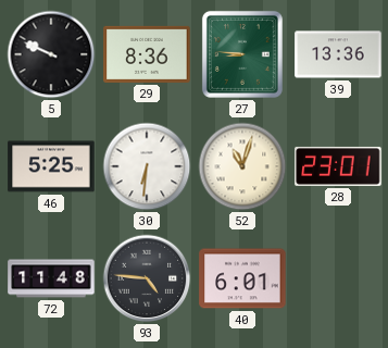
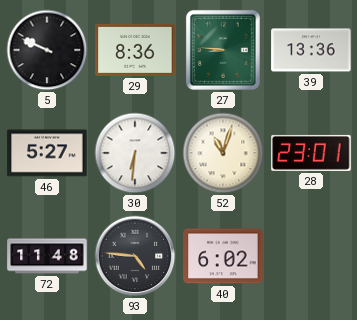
46: 5:25 -> 5:27 (47, 153)
40: 6:01 -> 6:02 (223, 256)
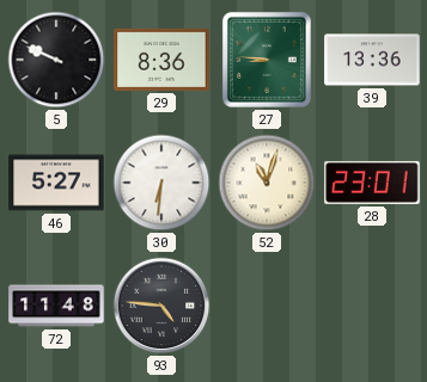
40: 6:02 -> none (223, 256)
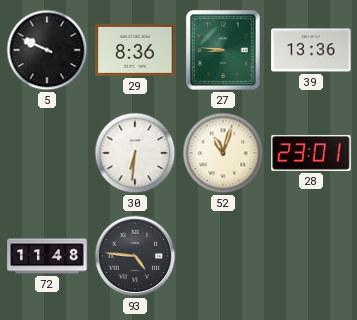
46: 5:27 -> none (56, 183)
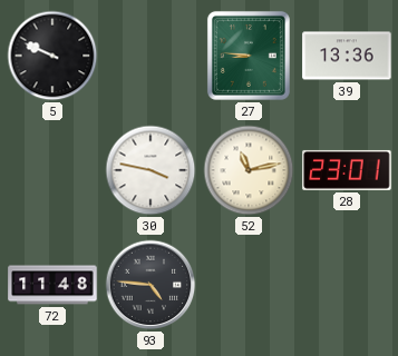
29: 8:36 -> none (135, 50)
30: 6:31 -> 3:47 (151, 170)
52: 11:03 -> 11:13 (249, 170)
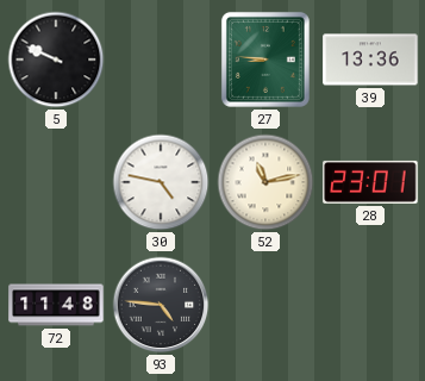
30: 3:47 -> 4:47 (161, 182)
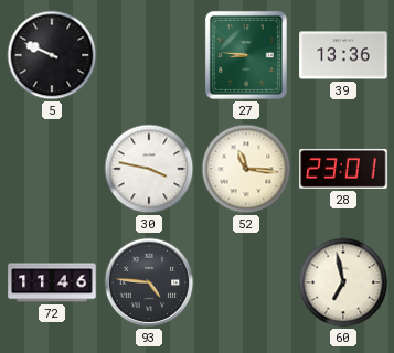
30: 4:47 -> 3:47 (149, 169)
52: 11:13 -> 11:16 (246, 169)
72: 11:48 -> 11:46 (52, 282)
60: none -> 6:58 (343, 282)
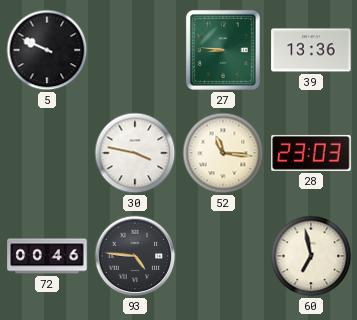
28: 23:01 -> 23:03 (311, 153)
72: 11:46 -> 00:46 (47, 256)
